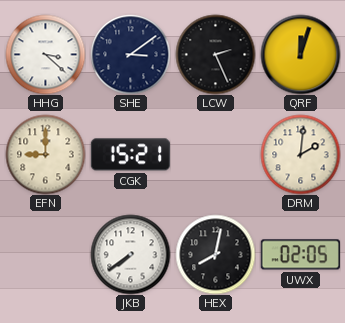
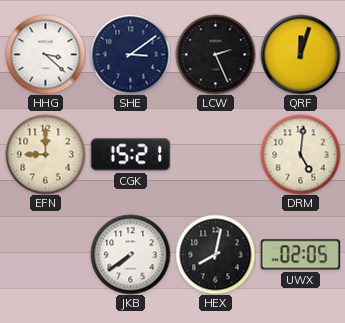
DRM: 2:01 -> 5:01 (300, 154)
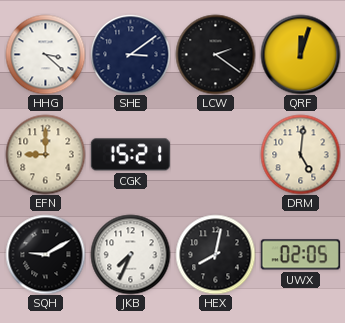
LCW: 2:26 -> 2:21 (215, 54)
SQH: none -> 9:10 (45, 254)
JKB: 7:39 -> 7:34 (130, 254)
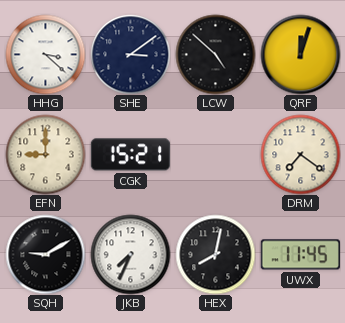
LCW: 2:21 -> 4:52 (215, 54)
DRM: 5:01 -> 7:21 (300, 154)
UWX: 02:05 -> 11:45 (300, 255)
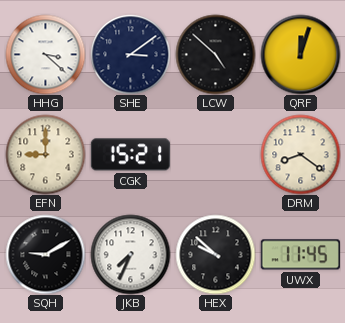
DRM: 7:21 -> 8:21 (300, 154)
HEX: 8:02 -> 9:52 (215, 254)
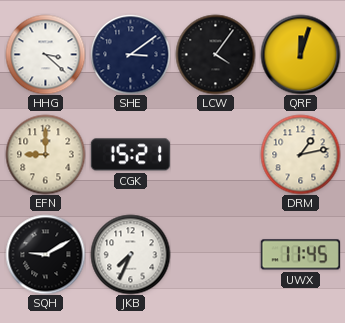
LCW: 4:52 -> 4:06 (215, 54)
DRM: 8:21 -> 1:13 (300, 154)
HEX: 9:52 -> none (215, 254)
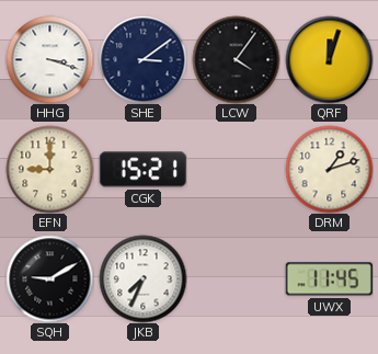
HHG: 3:22 -> 3:18 (49, 59)
DRM: 1:13 -> 1:12 (329, 169)
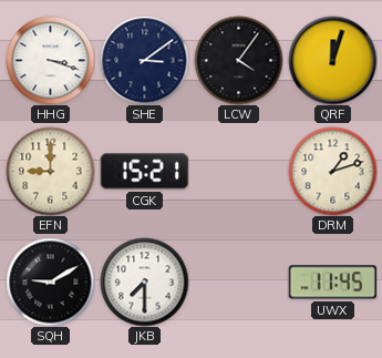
JKB: 7:34 -> 7:30 (144, 282)
